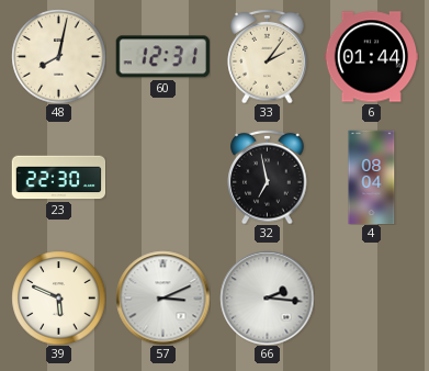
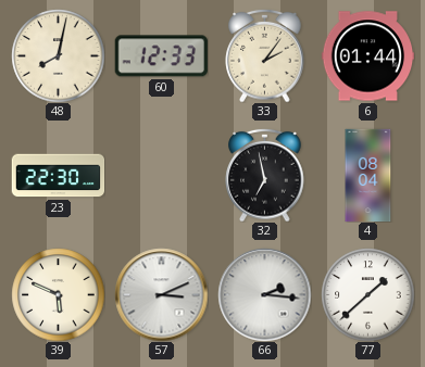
60: 12:31 -> 12:33 (161, 56)
77: none -> 1:38 (367, 294)
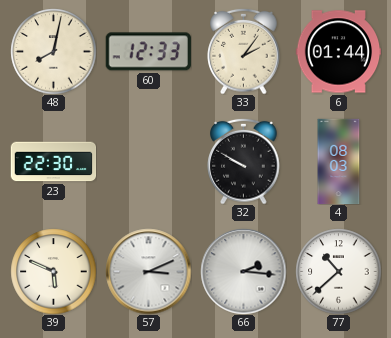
32: 6:58 -> 9:50 (244, 161)
4: 08:04 -> 08:03 (339, 161)
77: 1:38 -> 10:38 (338, 271)
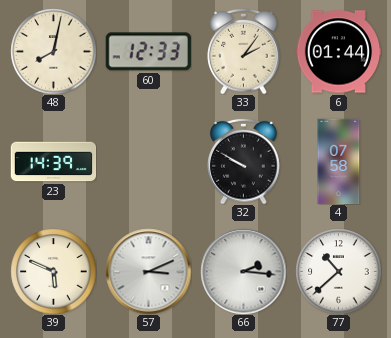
23: 22:30 -> 14:39 (53, 162)
4: 08:03 -> 07:58 (339, 161)
